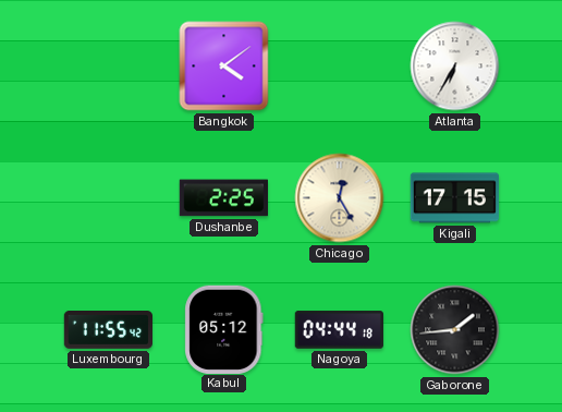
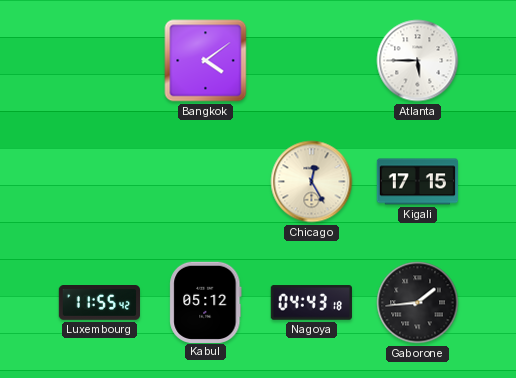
Atlanta: 6:35 -> 5:45 (418, 61)
Dushanbe: 2:25 -> none (223, 198)
Nagoya: 04:44 -> 04:43 (311, 303)
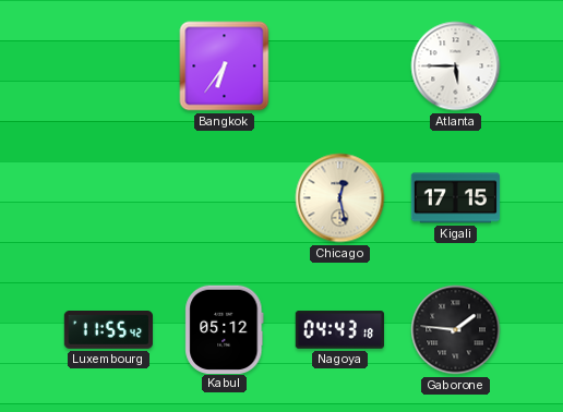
Bangkok: 4:09 -> 6:36 (225, 66)
Chicago: 12:25 -> 12:28 (340, 198)
Gaborone: 1:44 -> 1:46 (456, 330)
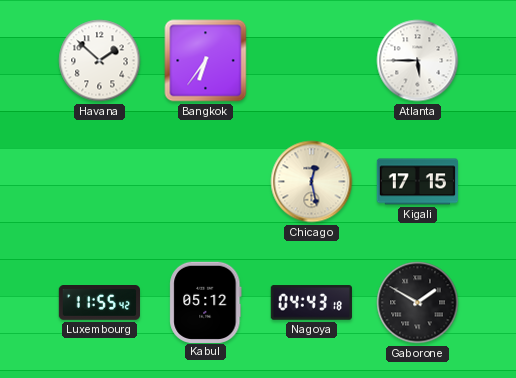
Havana: none -> 1:52 (100, 61)
Gaborone: 1:46 -> 1:50 (418, 303)
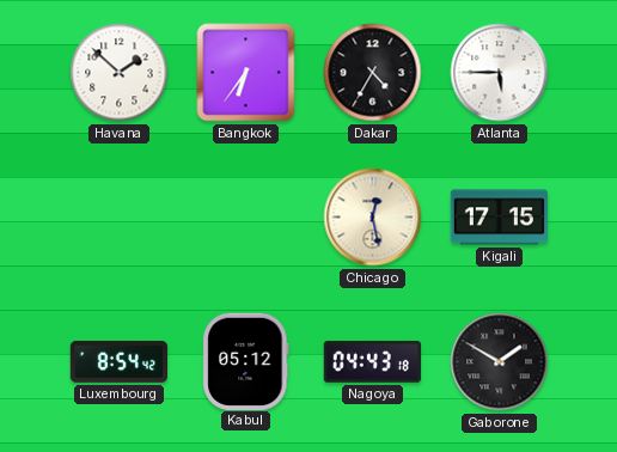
Dakar: none -> 4:35 (373, 73)
Luxembourg: 11:55 -> 8:54 (118, 362)
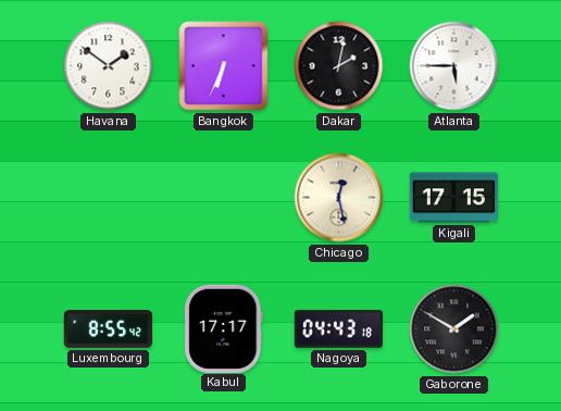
Havana: 1:52 -> 1:51 (109, 66)
Bangkok: 6:36 -> 6:34 (224, 66)
Dakar: 4:35 -> 2:02 (339, 66)
Luxembourg: 8:54 -> 8:55 (108, 329)
Kabul: 05:12 -> 17:17 (224, 328)
